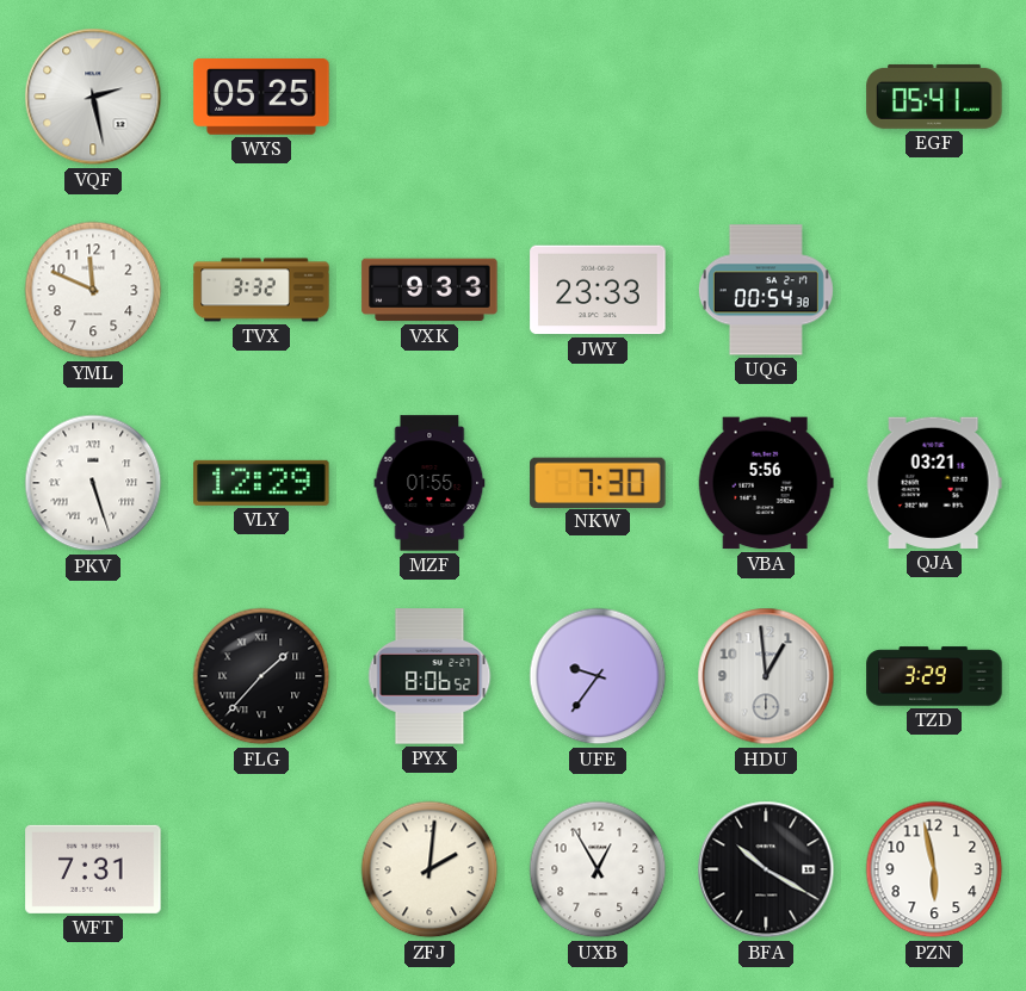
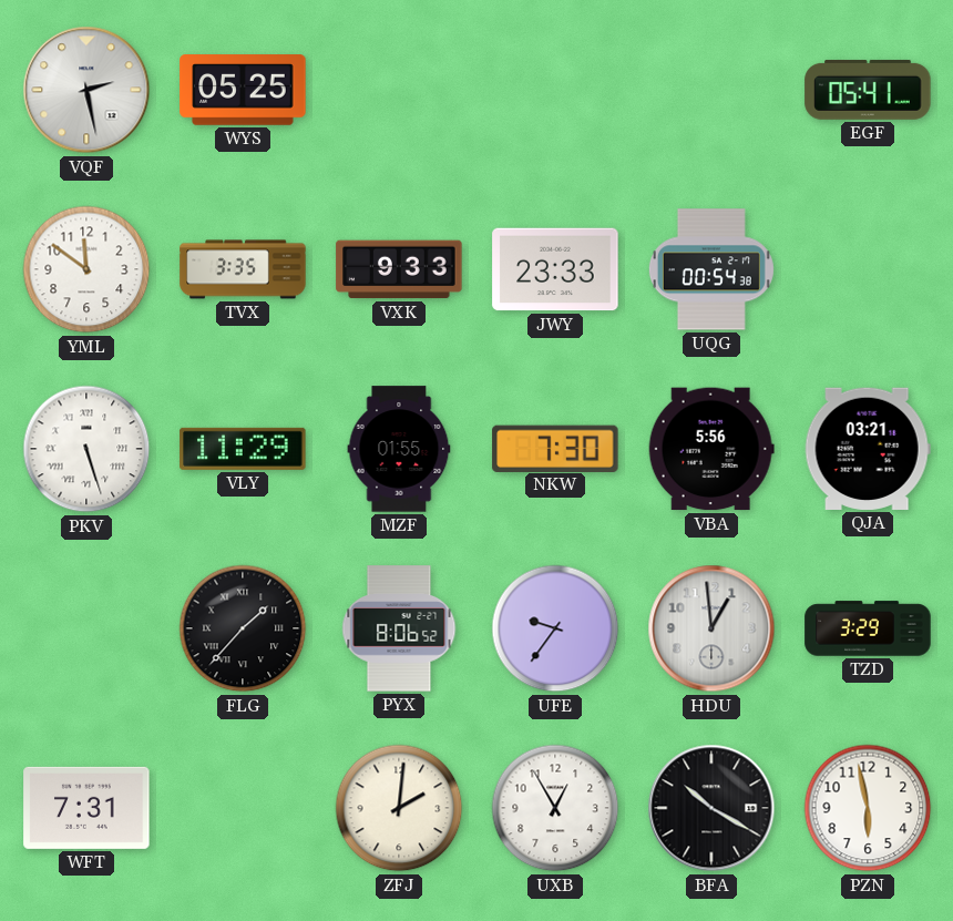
YML: 11:49 -> 11:51 (86, 269)
TVX: 3:32 -> 3:35 (243, 269)
VLY: 12:29 -> 11:29 (243, 449)
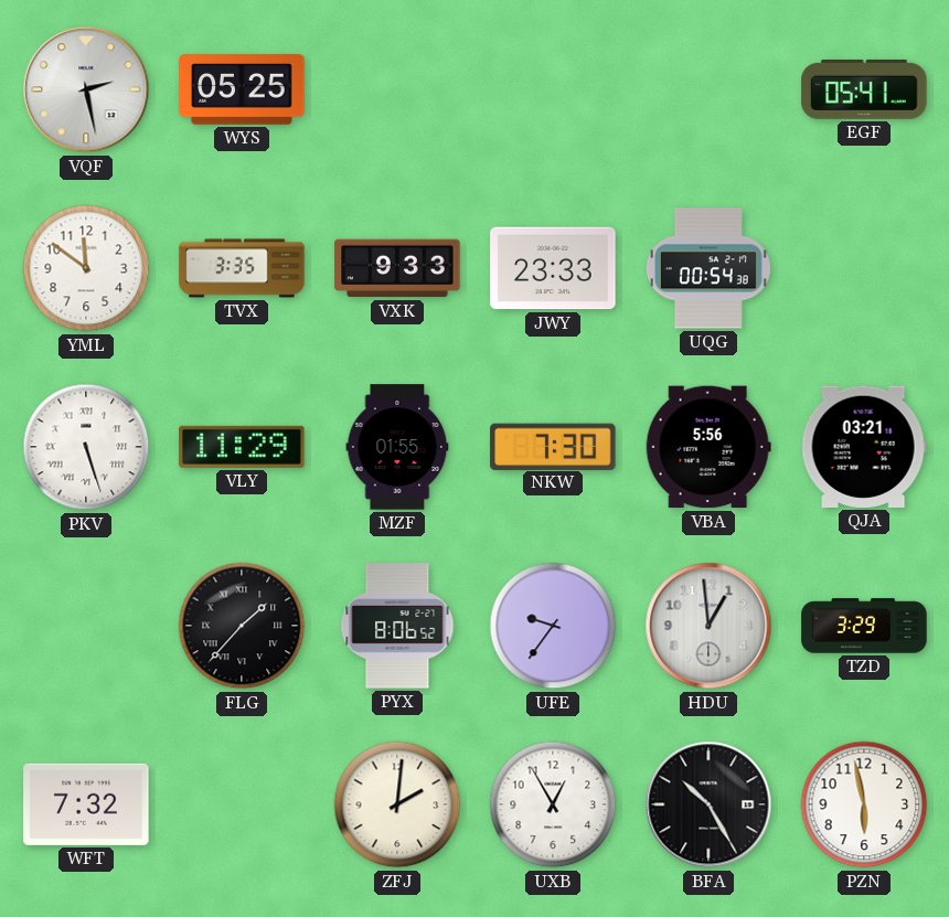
WFT: 7:31 -> 7:32 (86, 804)
BFA: 10:20 -> 10:25 (708, 804)
